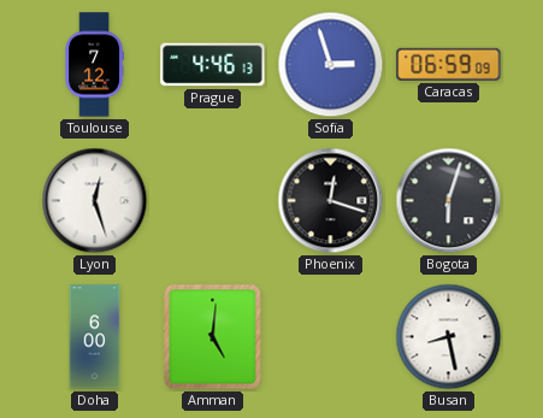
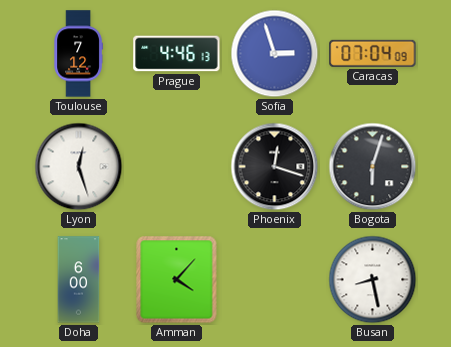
Caracas: 06:59 -> 07:04 (373, 53)
Amman: 5:01 -> 4:07 (177, 280)
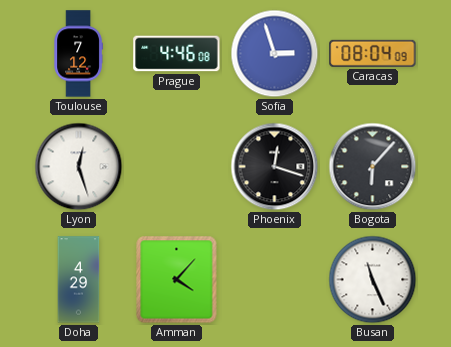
Prague: 4:46:13 -> 4:46:08 (177, 54)
Caracas: 07:04 -> 08:04 (373, 53)
Bogota: 6:03 -> 6:07 (373, 167)
Doha: 6:00 -> 4:29 (79, 280)
Busan: 8:28 -> 11:26 (373, 280)
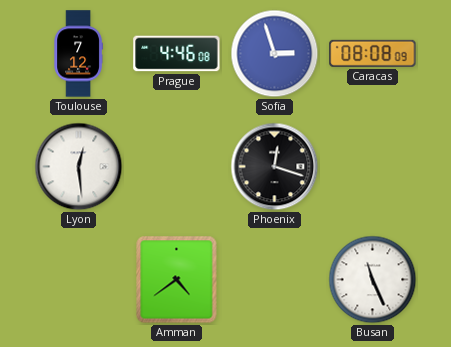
Caracas: 08:04 -> 08:08 (373, 53)
Lyon: 12:27 -> 12:29 (79, 167)
Bogota: 6:07 -> none (373, 167)
Doha: 4:29 -> none (79, 280)
Amman: 4:07 -> 4:39 (177, 280)
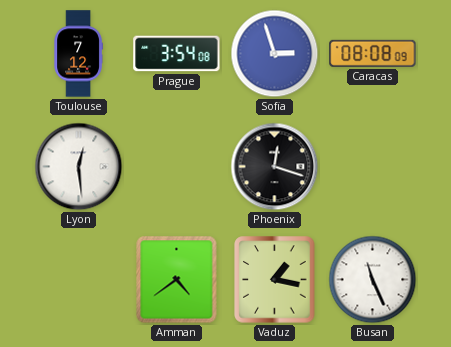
Prague: 4:46 -> 3:54 (177, 54)
Vaduz: none -> 1:17 (275, 280)
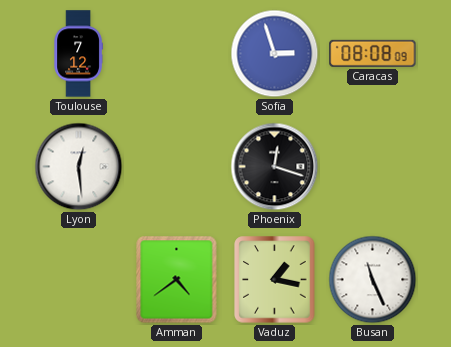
Prague: 3:54 -> none (177, 54)
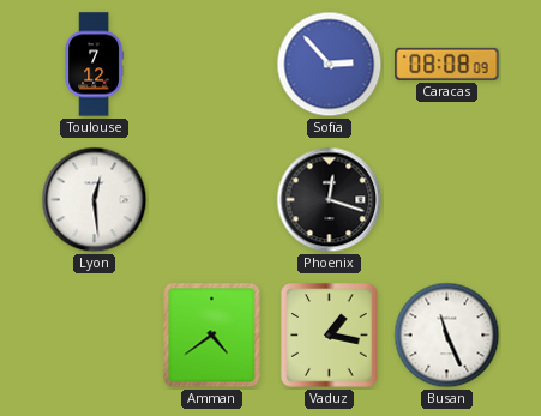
Sofia: 2:57 -> 2:53 (330, 65)
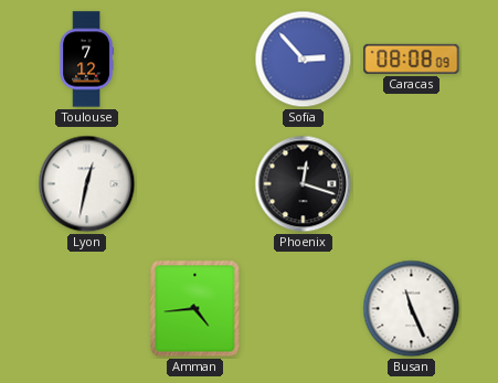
Lyon: 12:29 -> 12:32 (87, 184)
Amman: 4:39 -> 4:44 (195, 309)
Vaduz: 1:17 -> none (330, 336)
